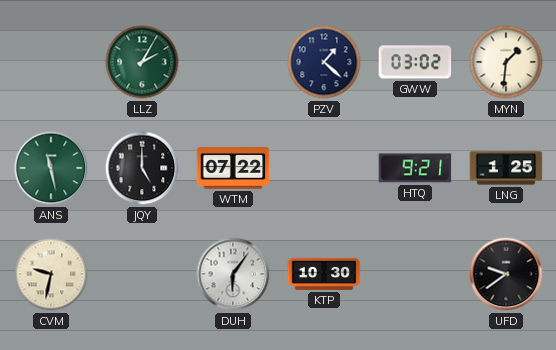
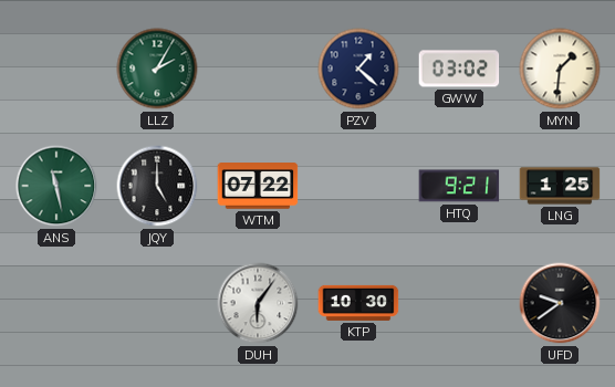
CVM: 9:32 -> none (51, 274)
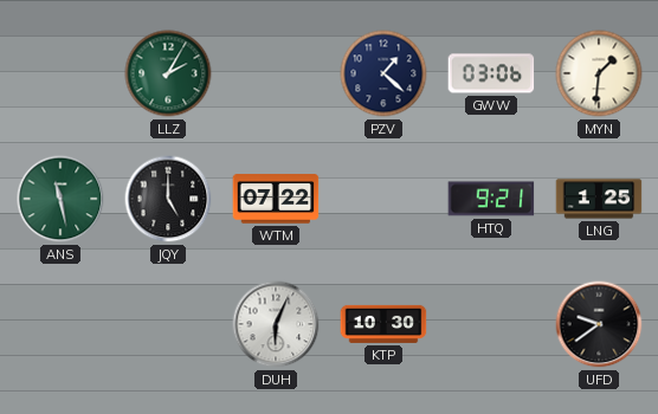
GWW: 03:02 -> 03:06 (491, 73)
DUH: 6:06 -> 6:04 (276, 324)
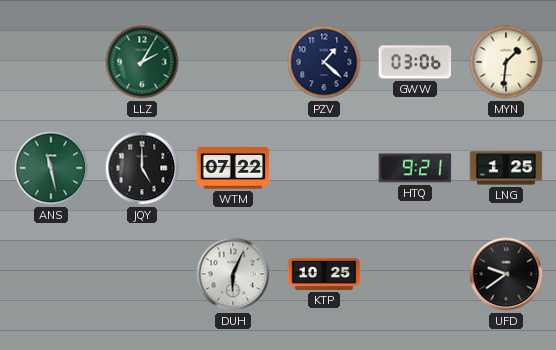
KTP: 10:30 -> 10:25 (324, 274)
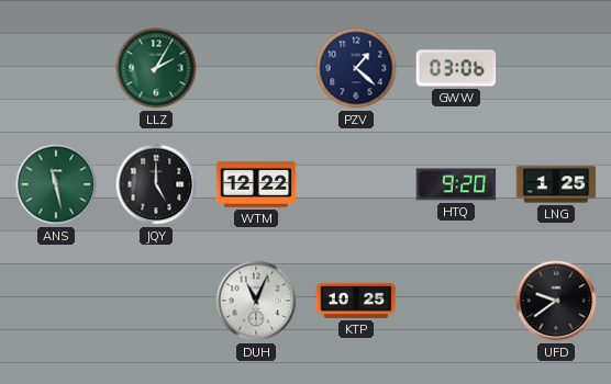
MYN: 1:31 -> none (506, 62)
WTM: 07:22 -> 12:22 (256, 184)
HTQ: 9:21 -> 9:20 (456, 184)
DUH: 6:04 -> 11:04 (256, 301)
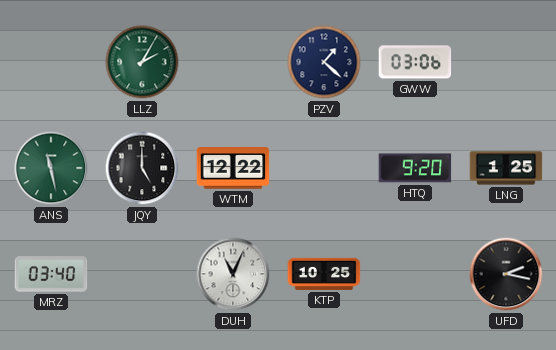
MRZ: none -> 03:40 (51, 274)
UFD: 9:39 -> 2:17 (506, 274)
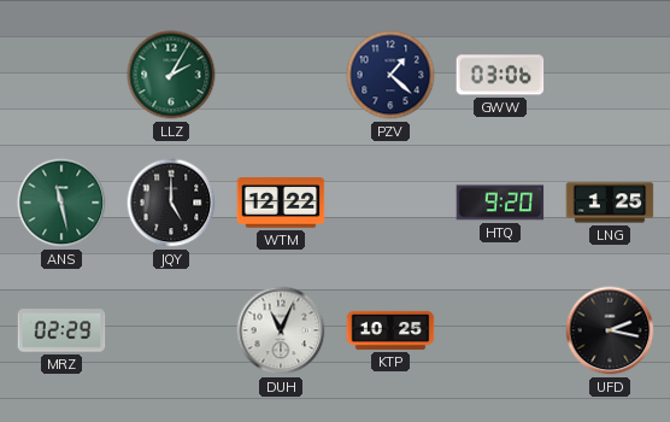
MRZ: 03:40 -> 02:29 (61, 330)
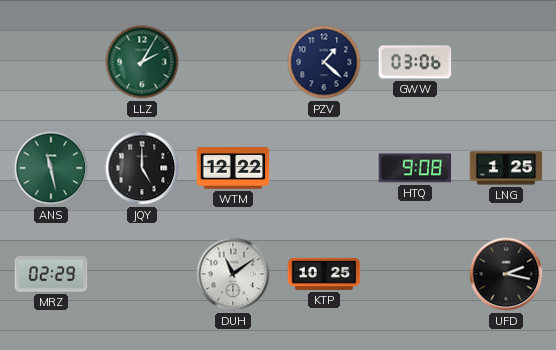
HTQ: 9:20 -> 9:08 (415, 168)
DUH: 11:04 -> 11:09 (233, 274)
